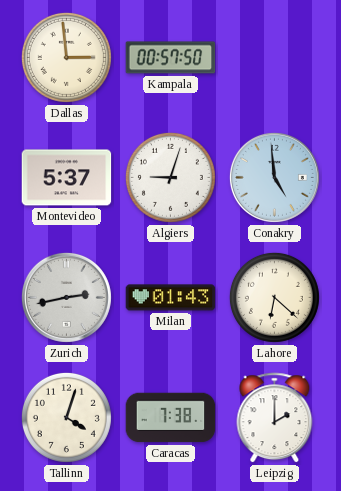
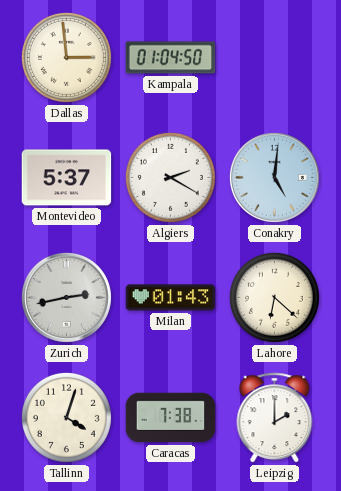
Kampala: 00:57 -> 01:04 (171, 58)
Algiers: 9:03 -> 2:20 (170, 177)
Conakry: 4:59 -> 5:01 (274, 177)
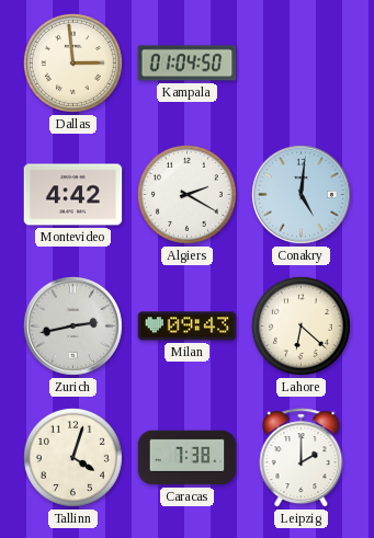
Montevideo: 5:37 -> 4:42 (73, 195)
Milan: 01:43 -> 09:43 (188, 327)
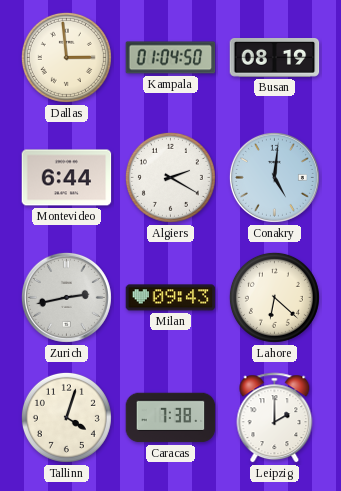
Busan: none -> 08:19 (275, 58)
Montevideo: 4:42 -> 6:44 (67, 178)
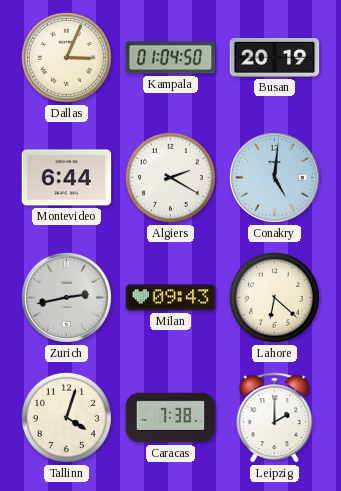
Dallas: 2:59 -> 3:04 (66, 57)
Busan: 08:19 -> 20:19 (275, 58)
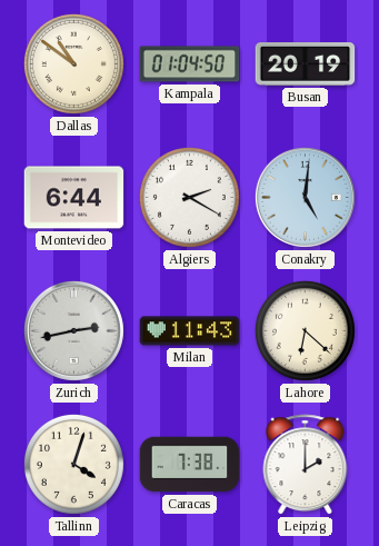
Dallas: 3:04 -> 10:51 (73, 63)
Milan: 09:43 -> 11:43 (190, 331)
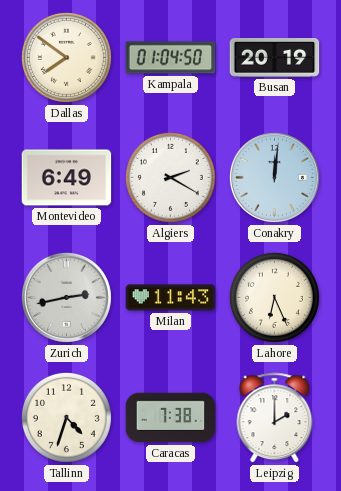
Dallas: 10:51 -> 7:51 (66, 57)
Montevideo: 6:44 -> 6:49 (67, 178)
Conakry: 5:01 -> 12:01 (274, 177)
Lahore: 6:22 -> 6:26 (274, 297)
Tallinn: 4:03 -> 4:33 (66, 417)
